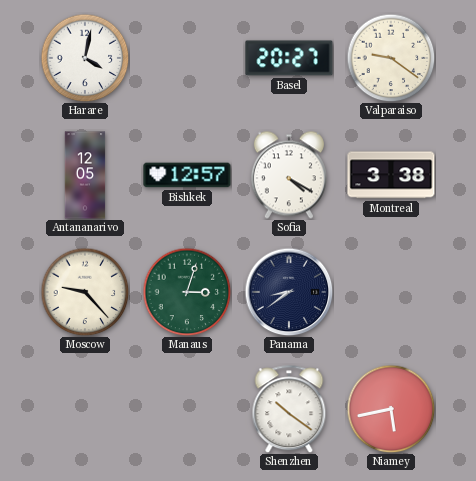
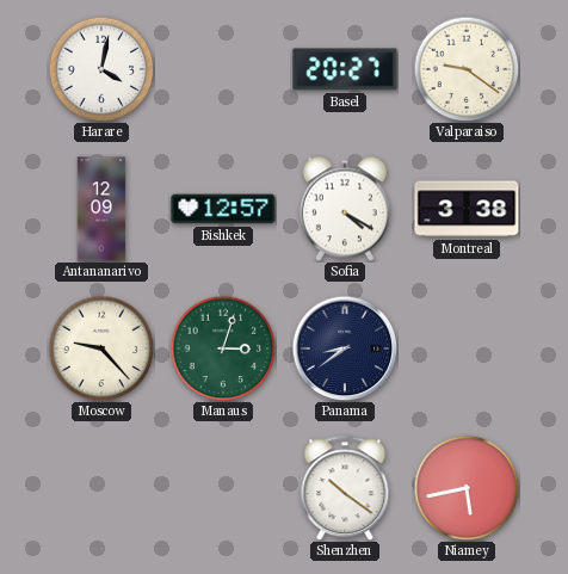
Antananarivo: 12:05 -> 12:09 (101, 209)
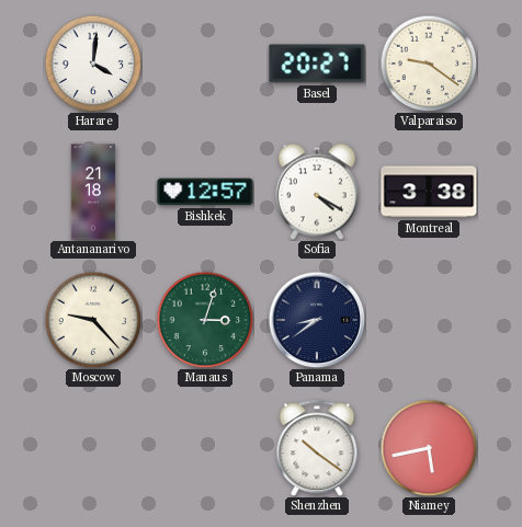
Harare: 4:02 -> 4:01 (93, 64)
Antananarivo: 12:09 -> 21:18 (93, 192)
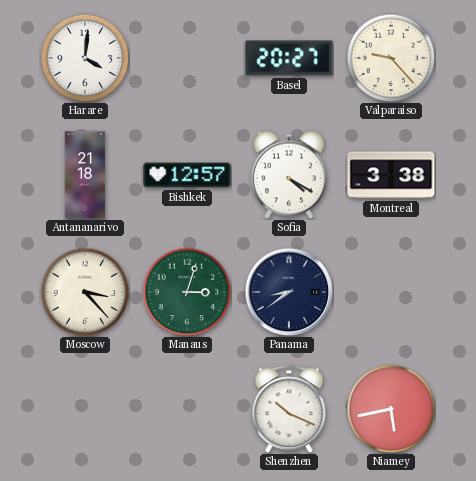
Valparaiso: 9:21 -> 9:23 (391, 58)
Moscow: 9:23 -> 3:23 (85, 292)
Shenzhen: 10:21 -> 10:19 (289, 409)
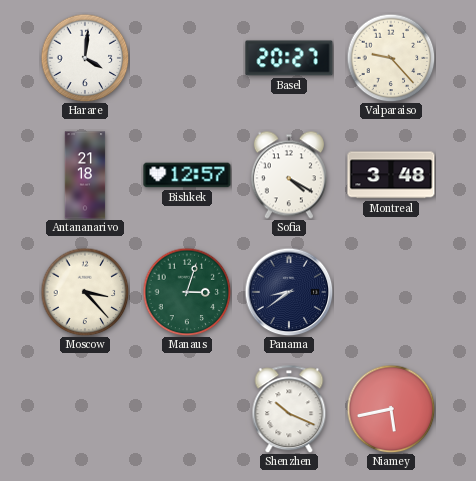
Montreal: 3:38 -> 3:48 (391, 175)
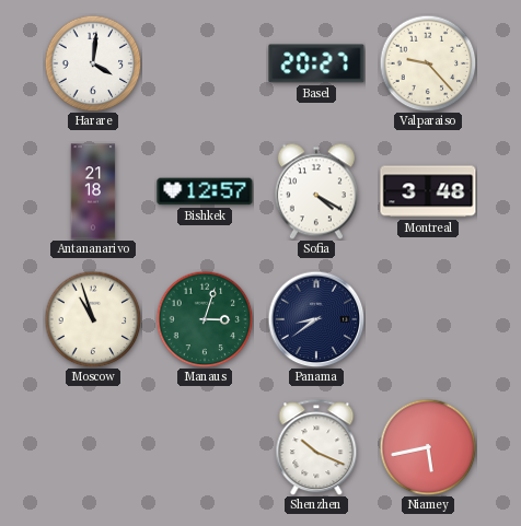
Moscow: 3:23 -> 10:57 (93, 319)
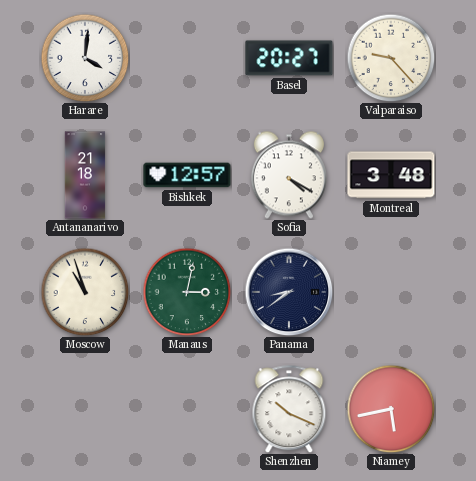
Manaus: 3:03 -> 3:02 (187, 292)
